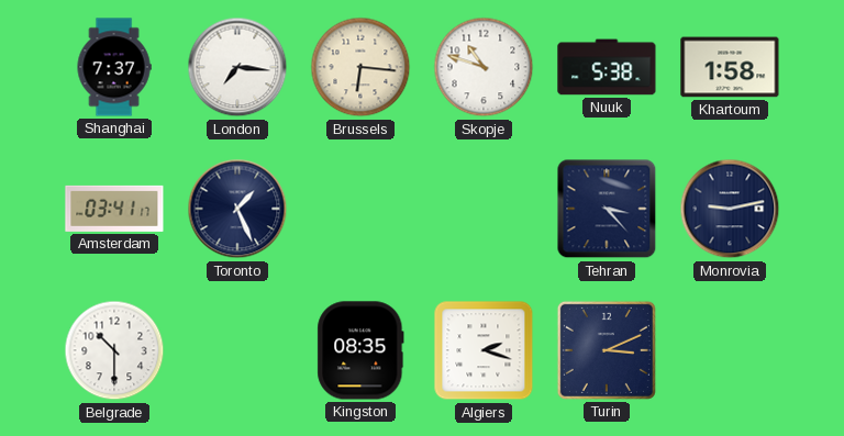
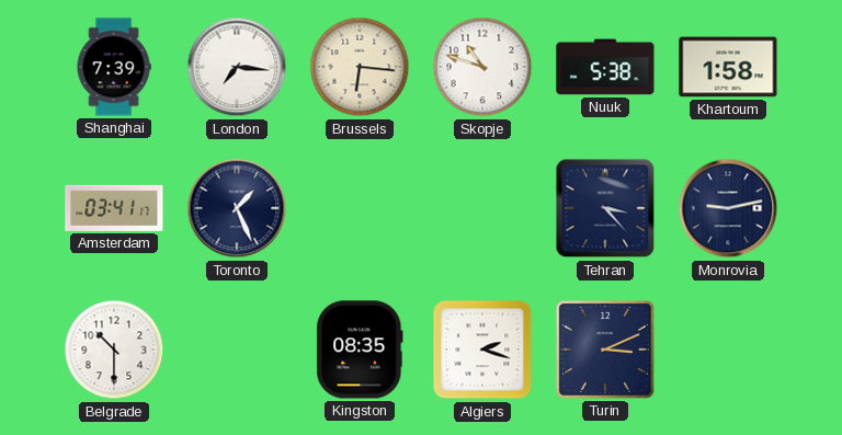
Shanghai: 7:37 -> 7:39 (114, 67)
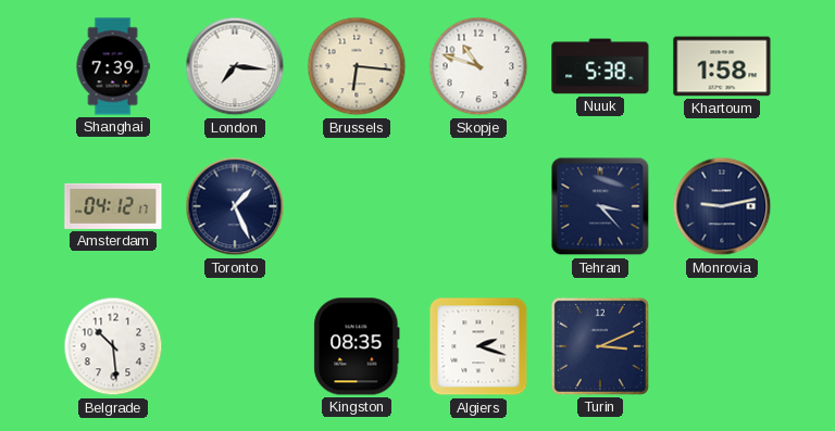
Amsterdam: 03:41 -> 04:12 (113, 206)
Belgrade: 10:30 -> 10:29 (113, 346)
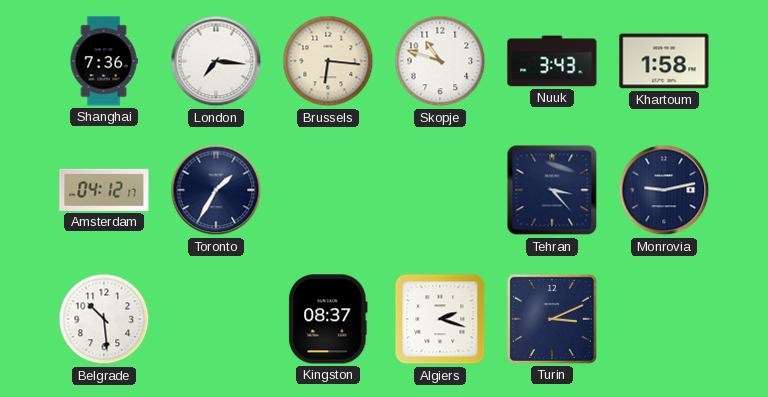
Shanghai: 7:39 -> 7:36 (104, 61)
Nuuk: 5:38 -> 3:43 (552, 61)
Toronto: 1:26 -> 1:35 (216, 190)
Kingston: 08:35 -> 08:37 (328, 319)
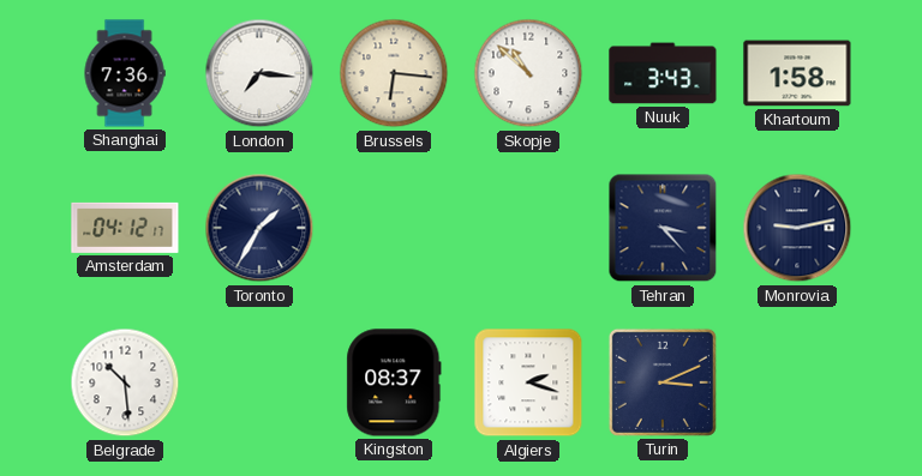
Skopje: 10:48 -> 10:52 (528, 73)
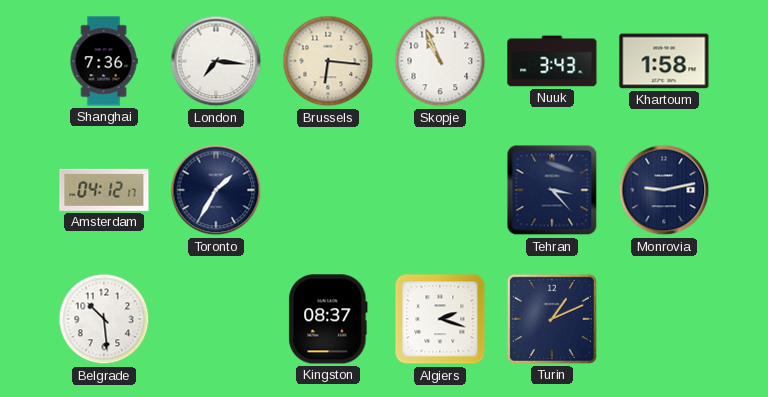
Skopje: 10:52 -> 10:56 (440, 61)
Turin: 3:11 -> 1:11 (552, 319)
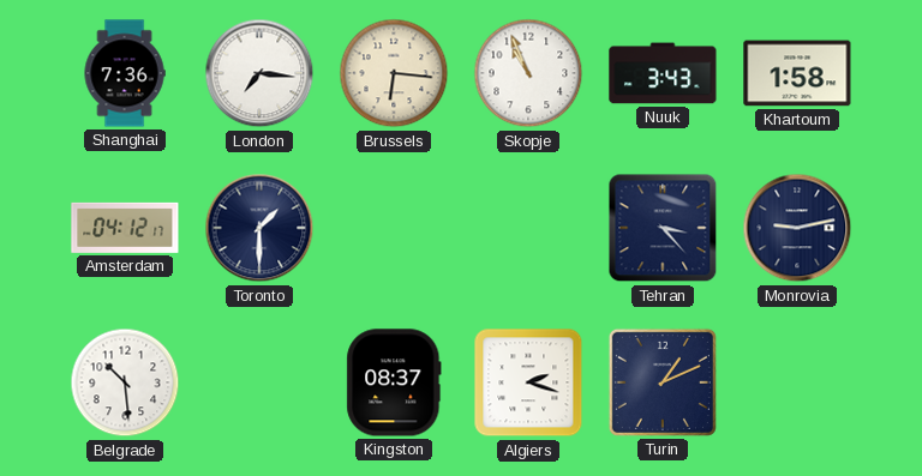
Toronto: 1:35 -> 1:30 (259, 228)
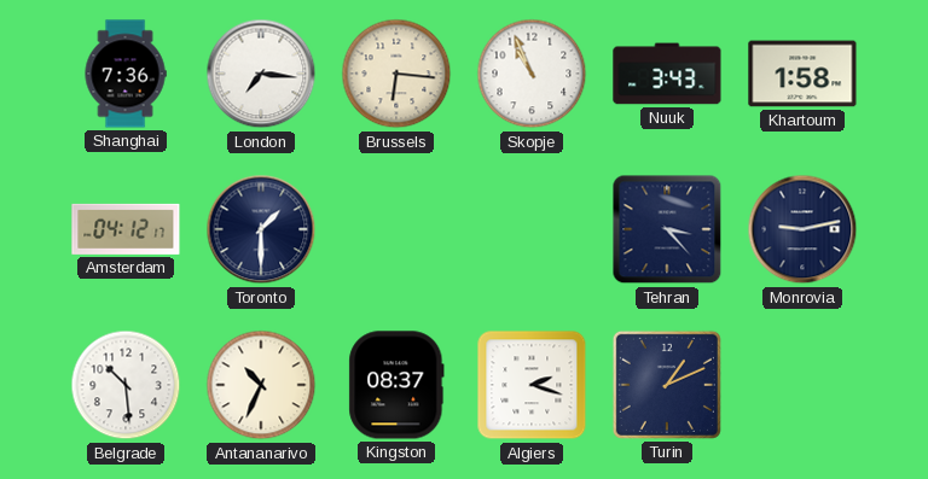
Antananarivo: none -> 10:34 (261, 385)
